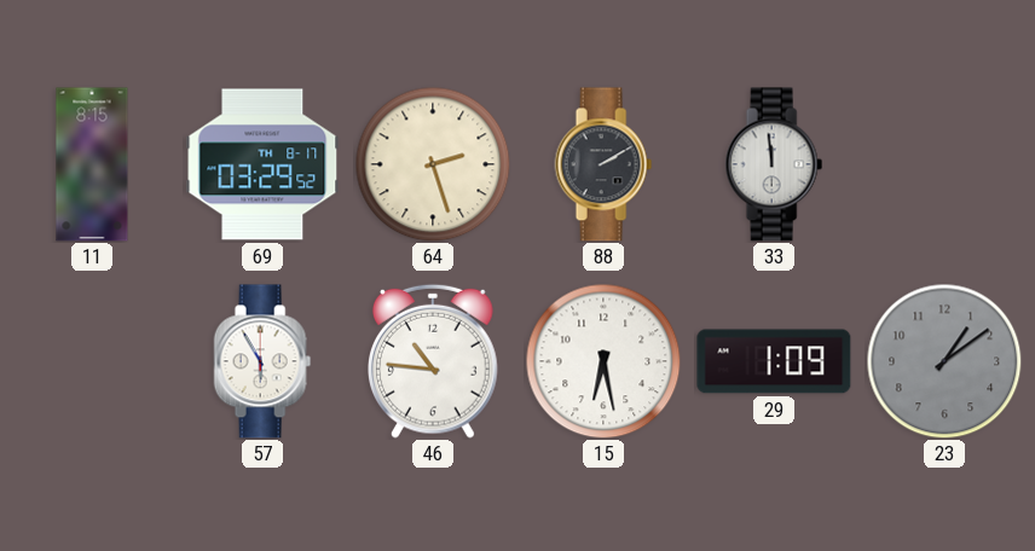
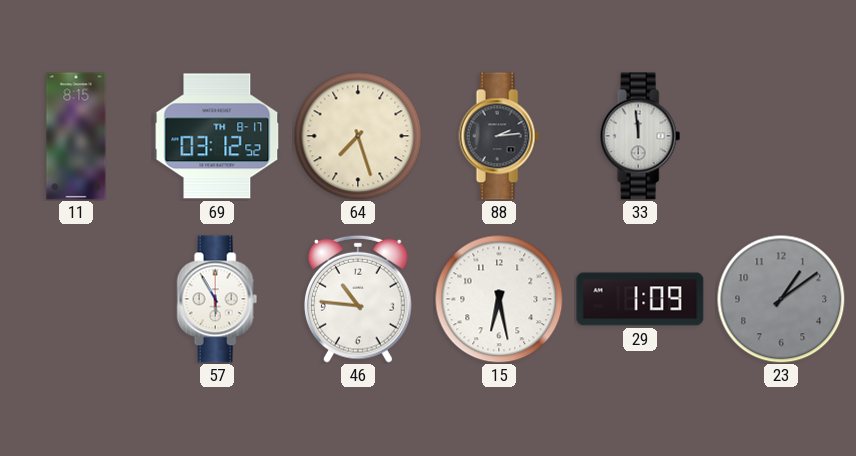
69: 03:29 -> 03:12 (217, 136)
64: 2:27 -> 7:27 (358, 136)
88: 2:10 -> 2:14 (499, 136)
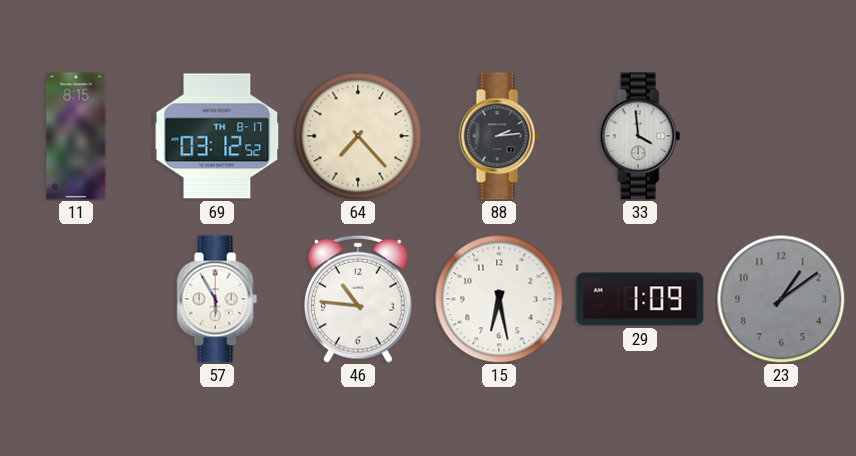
64: 7:27 -> 7:23 (358, 136)
33: 11:59 -> 3:59 (640, 136)
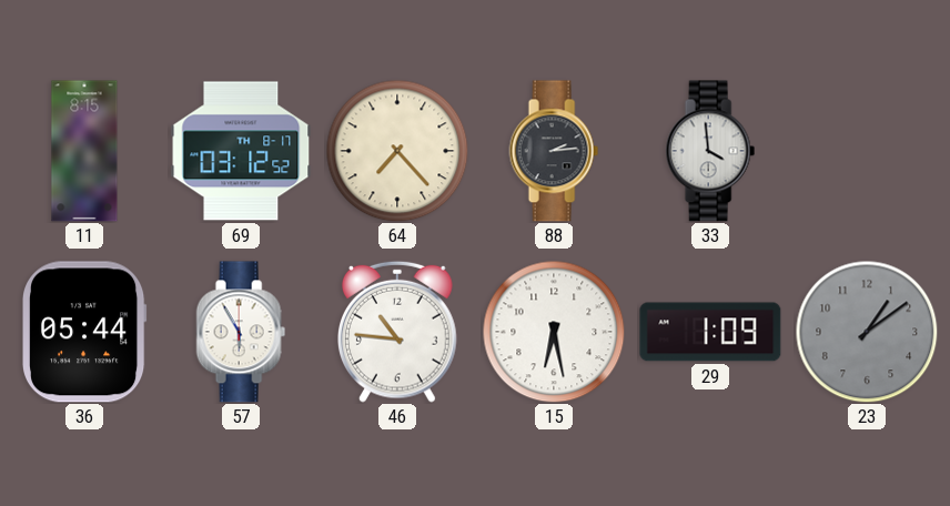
36: none -> 05:44 (85, 332)
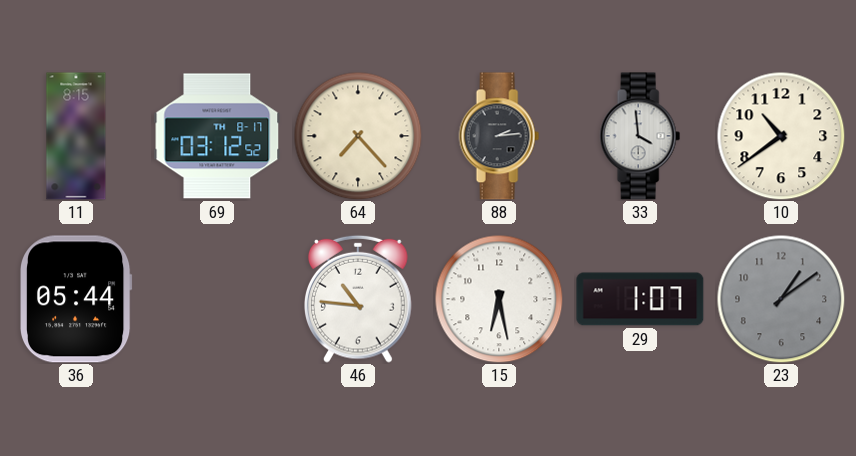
10: none -> 10:39 (781, 136)
57: 5:55 -> none (241, 332)
29: 1:09 -> 1:07 (640, 299)
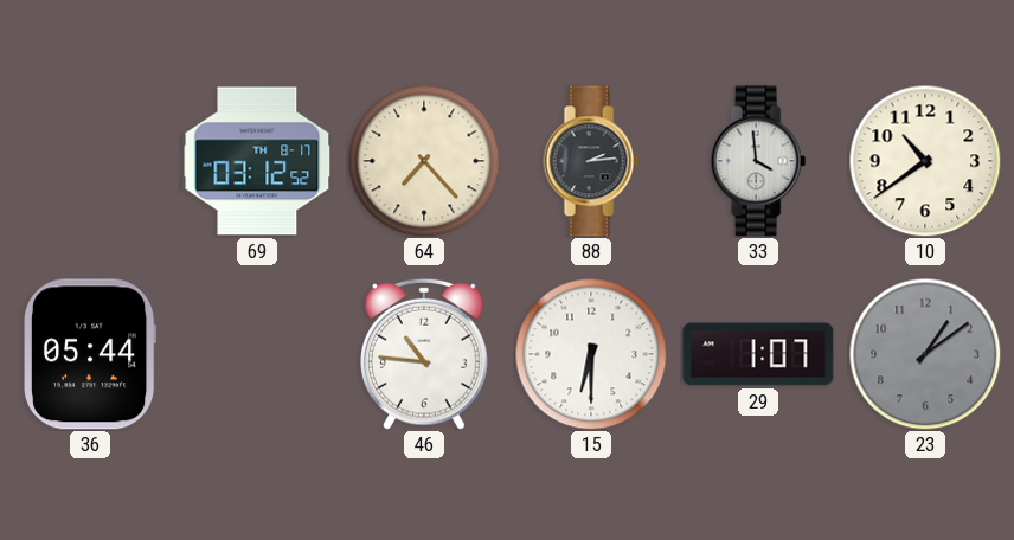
11: 8:15 -> none (76, 136)
15: 6:28 -> 6:30 (591, 354)
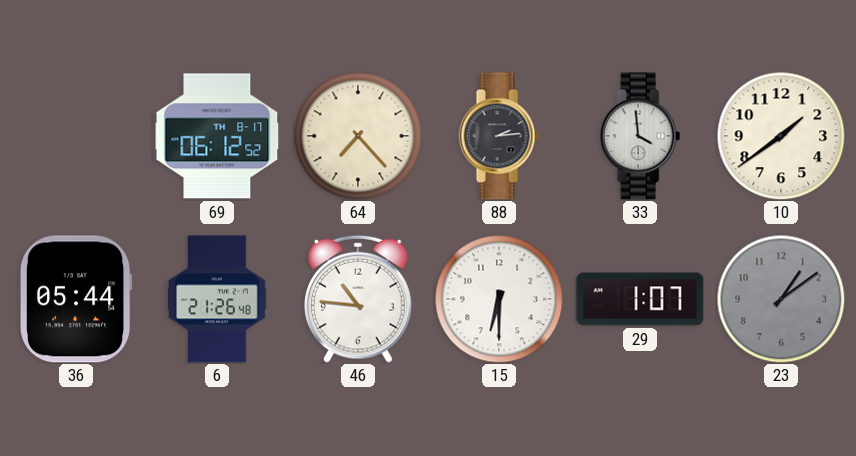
69: 03:12 -> 06:12 (217, 136)
10: 10:39 -> 1:39 (781, 136)
6: none -> 21:26 (217, 299)
